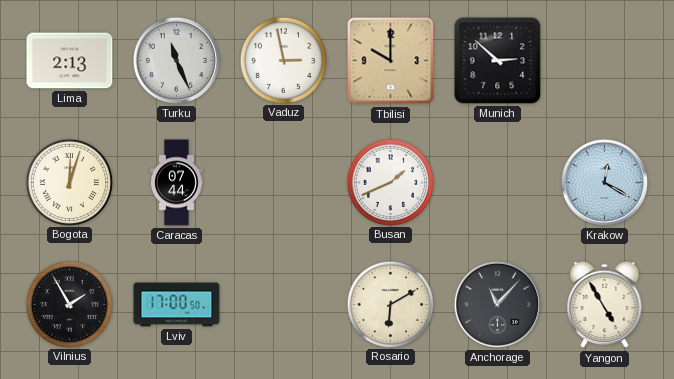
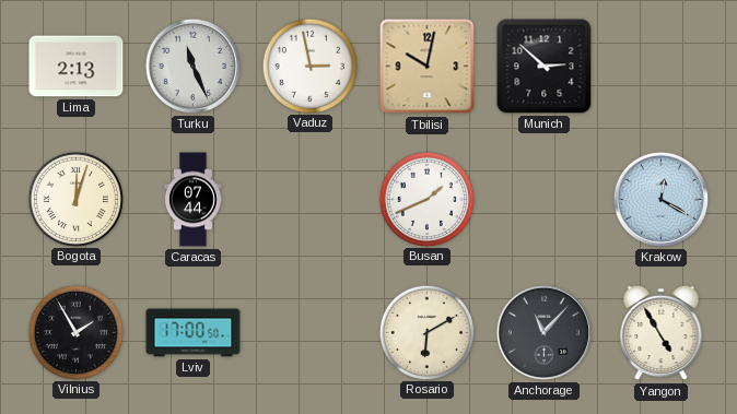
Tbilisi: 10:00 -> 10:02 (428, 67)
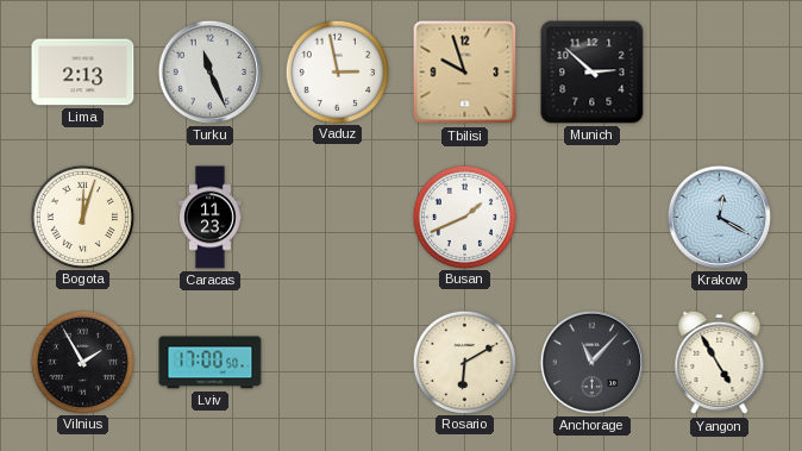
Tbilisi: 10:02 -> 9:57 (465, 73)
Caracas: 07:44 -> 11:23 (211, 218)
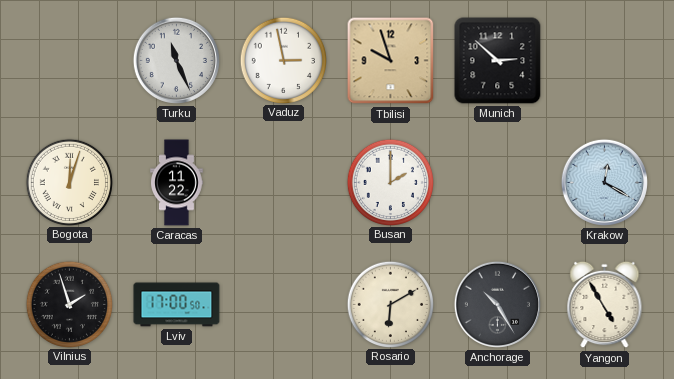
Lima: 2:13 -> none (83, 73)
Caracas: 11:23 -> 11:22 (177, 183)
Busan: 1:41 -> 2:00 (390, 182)
Vilnius: 1:55 -> 1:57 (69, 304)
Anchorage: 11:07 -> 10:25 (497, 304)
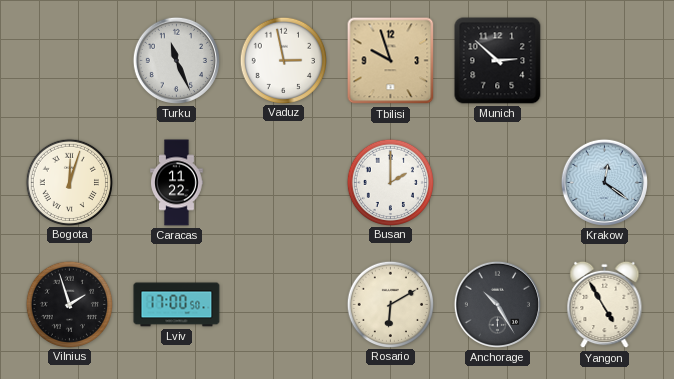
Krakow: 12:20 -> 12:21 (604, 182)
